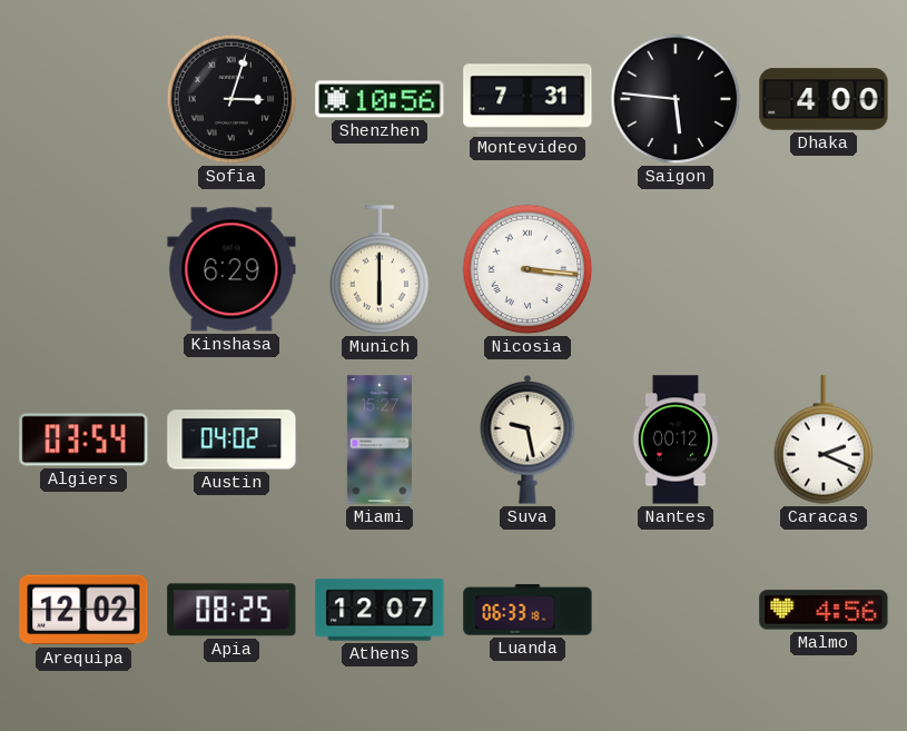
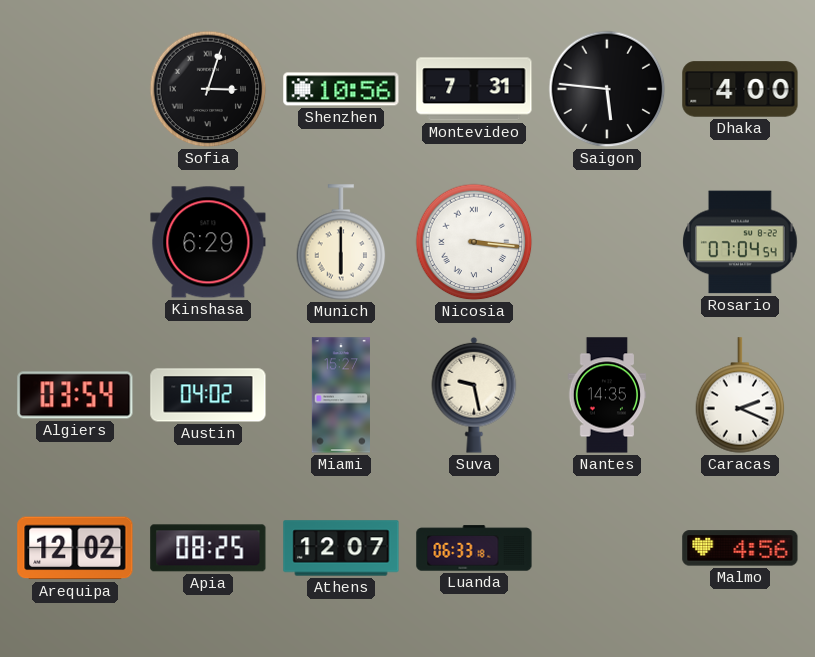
Rosario: none -> 07:04 (740, 242)
Nantes: 00:12 -> 14:35 (606, 395)
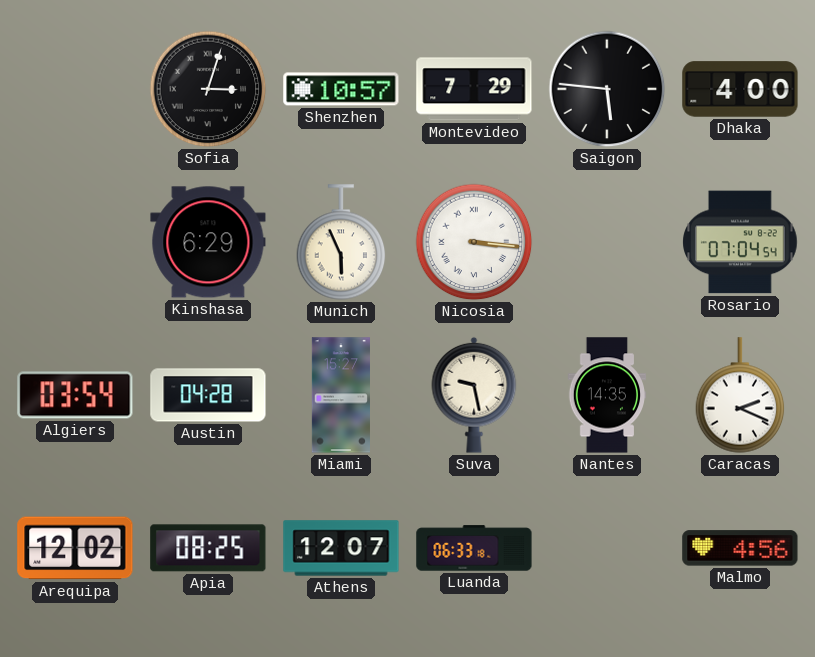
Shenzhen: 10:56 -> 10:57 (341, 89)
Montevideo: 7:31 -> 7:29 (474, 89)
Munich: 6:00 -> 5:56 (341, 242)
Austin: 04:02 -> 04:28 (208, 395)
